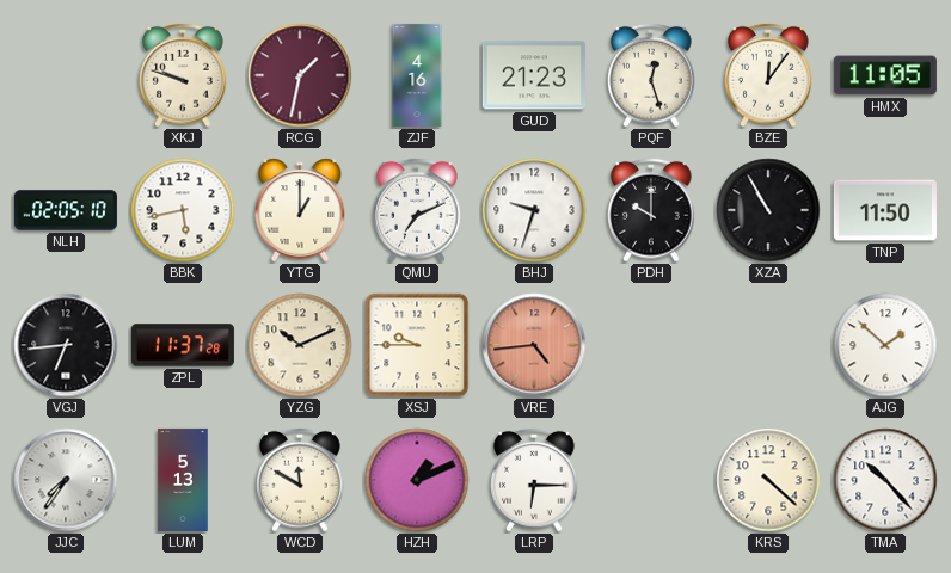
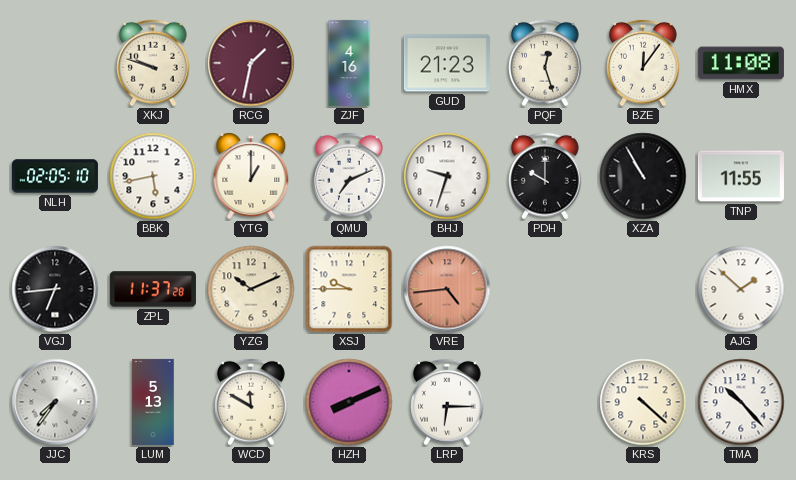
HMX: 11:05 -> 11:08 (741, 63)
TNP: 11:50 -> 11:55 (741, 176)
HZH: 1:11 -> 8:11 (349, 402)
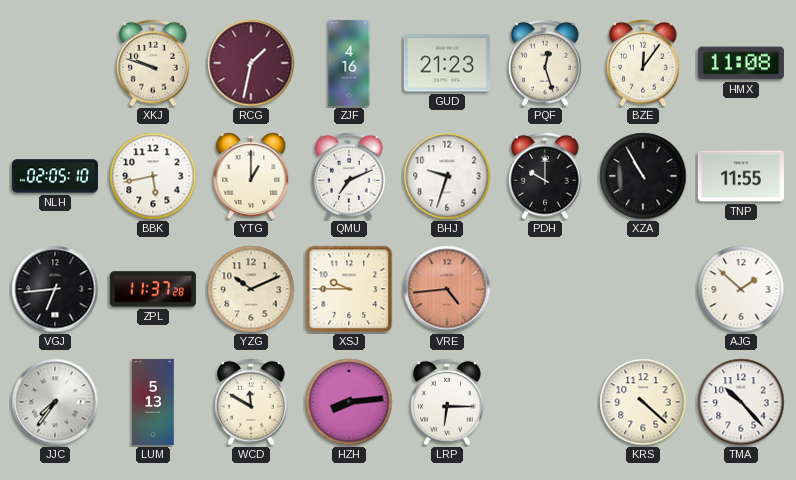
HZH: 8:11 -> 8:14 (349, 402)
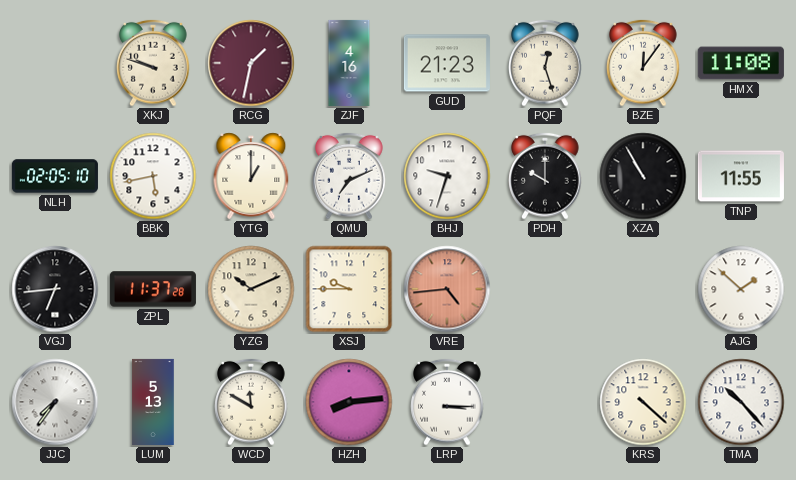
LRP: 6:15 -> 3:15 (447, 402)
